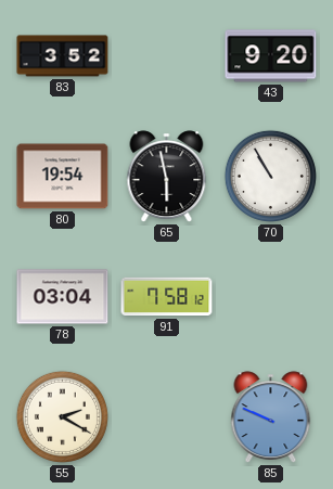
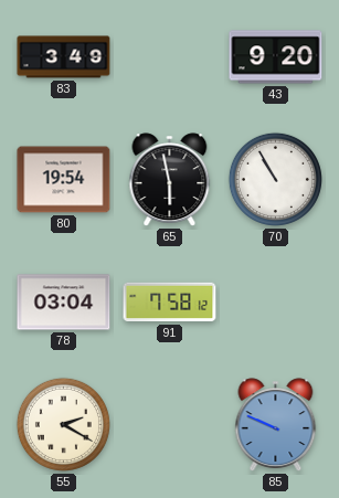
83: 3:52 -> 3:49 (64, 57)
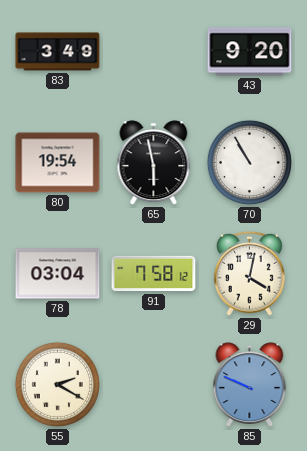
29: none -> 4:02 (249, 273)
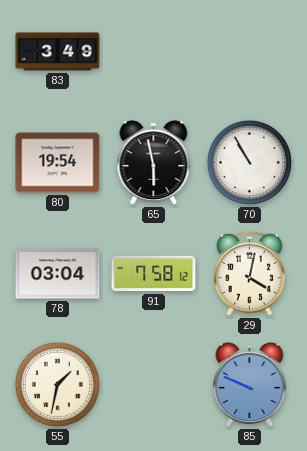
43: 9:20 -> none (250, 52)
55: 2:20 -> 1:32 (57, 384)
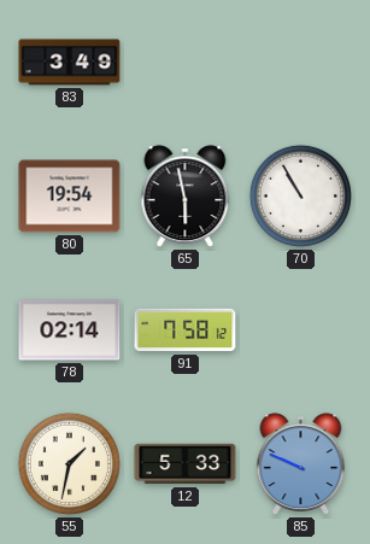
78: 03:04 -> 02:14 (70, 331)
29: 4:02 -> none (249, 273)
12: none -> 5:33 (186, 464)
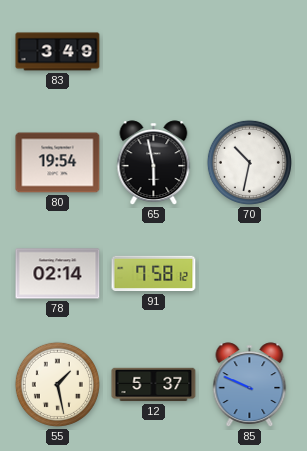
70: 10:55 -> 10:32 (249, 162)
55: 1:32 -> 1:28 (57, 384)
12: 5:33 -> 5:37 (154, 385)
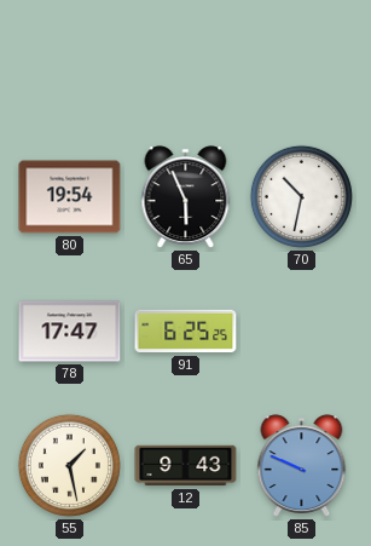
83: 3:49 -> none (58, 52)
65: 5:58 -> 5:56 (186, 197)
78: 02:14 -> 17:47 (70, 332)
91: 7:58 -> 6:25 (186, 332)
12: 5:37 -> 9:43 (186, 466)
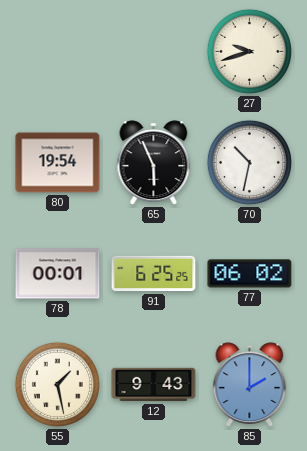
27: none -> 9:42 (249, 51)
78: 17:47 -> 00:01 (58, 274)
77: none -> 06:02 (250, 274)
85: 9:49 -> 2:00 (250, 385)
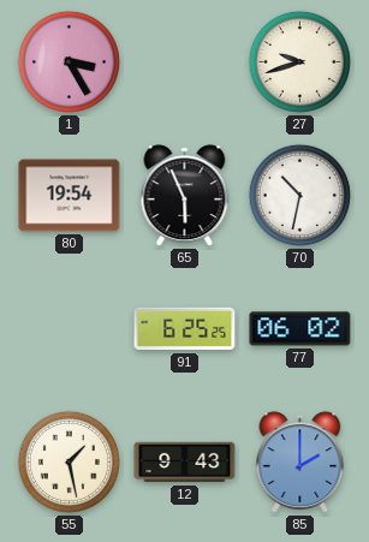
1: none -> 3:25 (69, 61)
78: 00:01 -> none (58, 274)
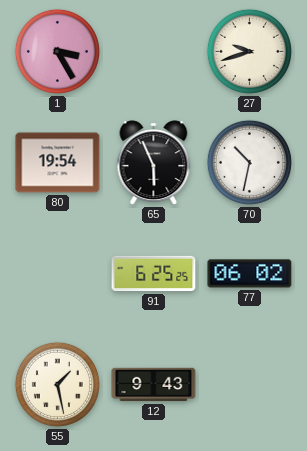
85: 2:00 -> none (300, 463)
